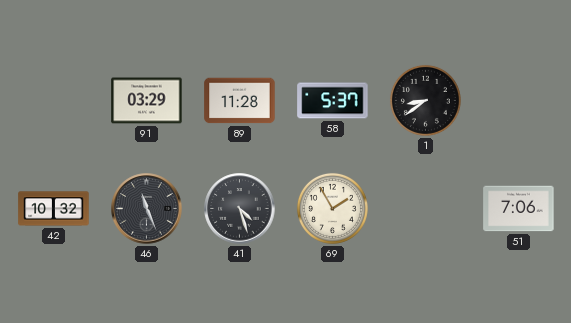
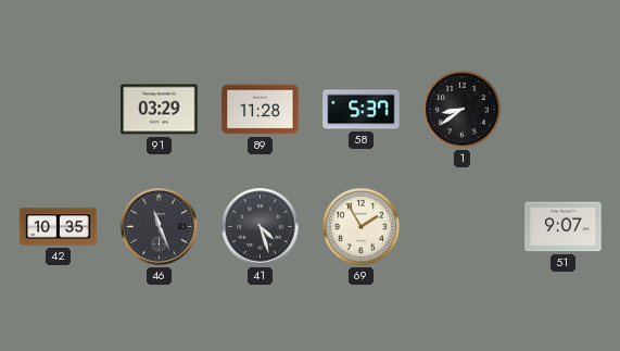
42: 10:32 -> 10:35 (59, 227)
51: 7:06 -> 9:07 (564, 227)
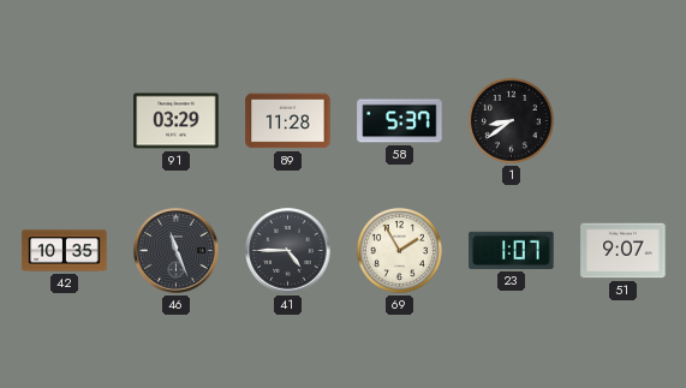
41: 4:27 -> 4:45 (288, 251)
23: none -> 1:07 (512, 250)
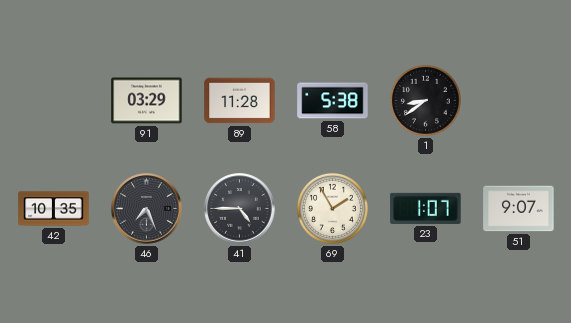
58: 5:37 -> 5:38 (333, 101)
46: 11:26 -> 7:26 (147, 209)
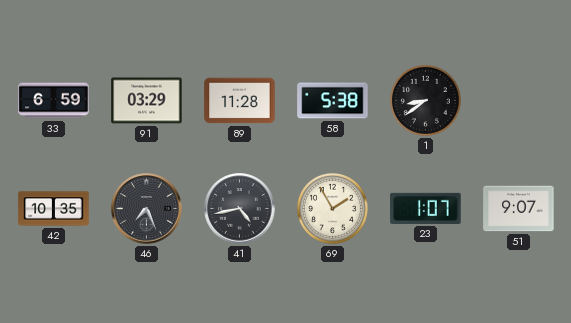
33: none -> 6:59 (54, 101)
41: 4:45 -> 4:43 (240, 209)
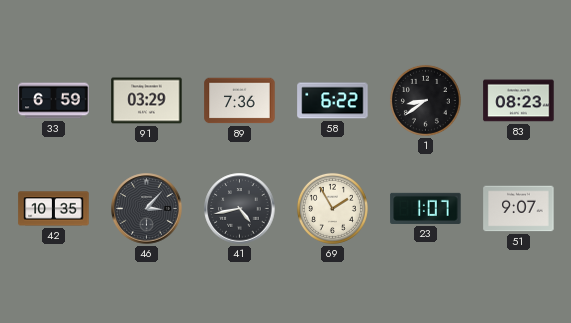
89: 11:28 -> 7:36 (240, 101)
58: 5:38 -> 6:22 (333, 101)
83: none -> 08:23 (519, 101)
46: 7:26 -> 3:07 (147, 209)
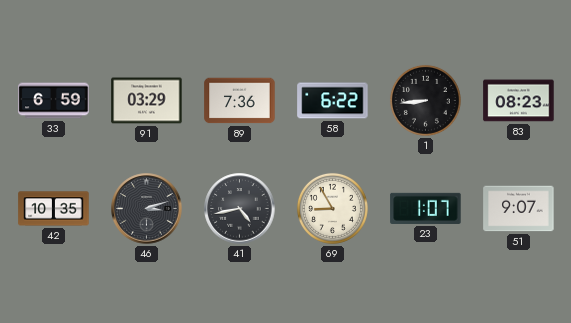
1: 8:39 -> 8:44 (425, 100)
46: 3:07 -> 3:12 (147, 209)
69: 1:55 -> 8:55 (332, 208)
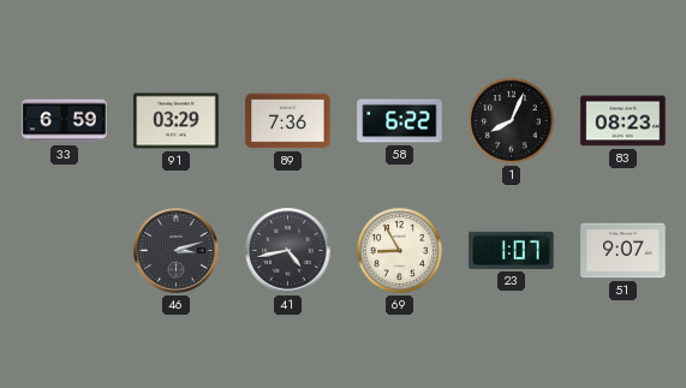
1: 8:44 -> 8:04 (511, 120)
42: 10:35 -> none (54, 209)
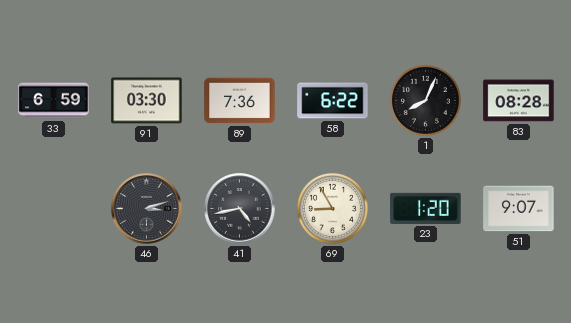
91: 03:29 -> 03:30 (147, 101)
83: 08:23 -> 08:28 (519, 101)
23: 1:07 -> 1:20 (426, 208)
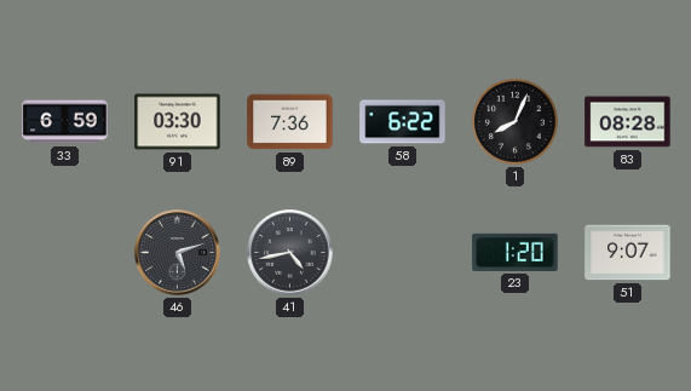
46: 3:12 -> 5:12 (178, 253)
69: 8:55 -> none (332, 208)
